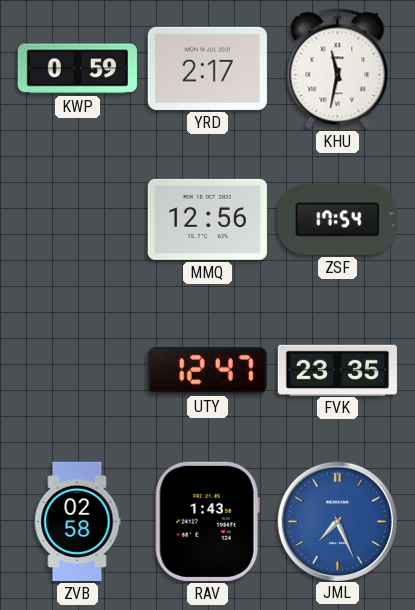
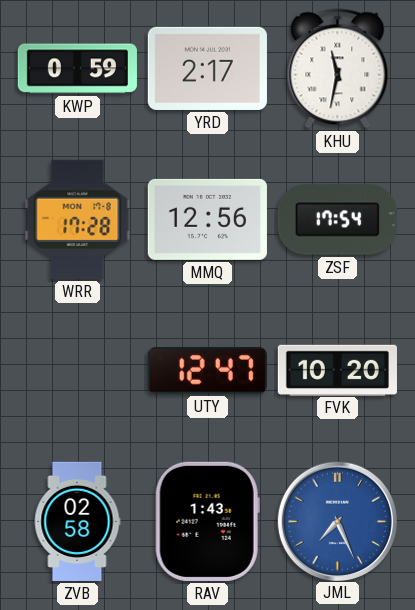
WRR: none -> 17:28 (78, 219)
FVK: 23:35 -> 10:20 (337, 370)
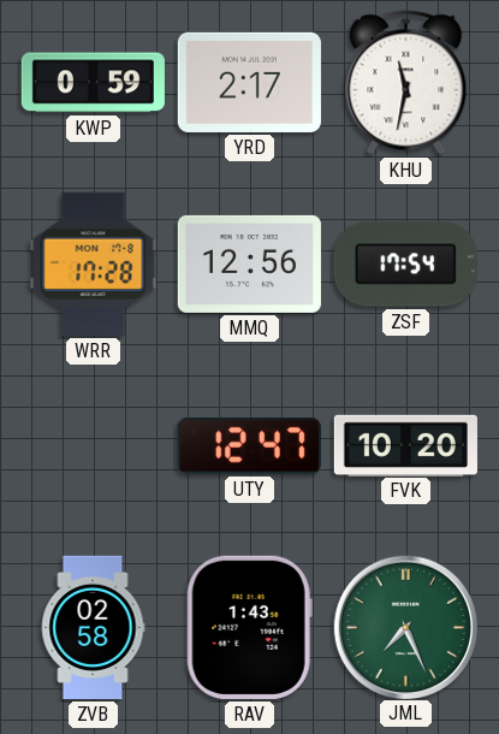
JML dial: blue -> green (405, 627)
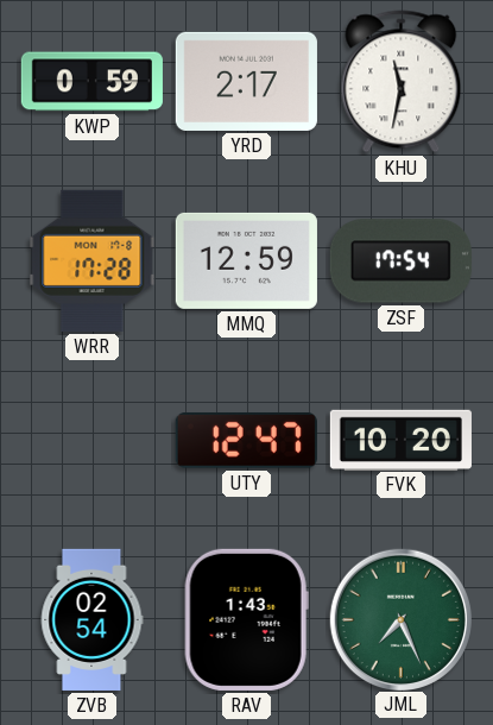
MMQ: 12:56 -> 12:59 (246, 260)
ZVB: 02:58 -> 02:54 (91, 619)
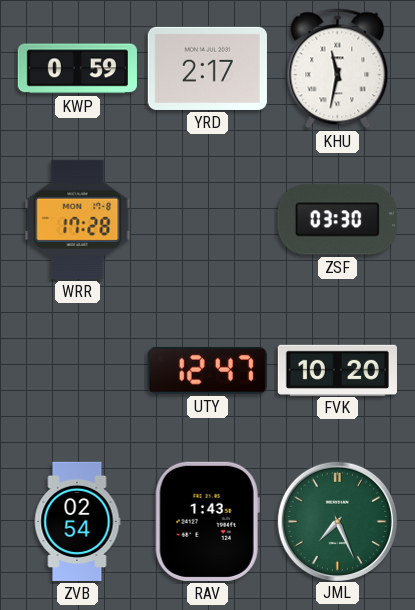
MMQ: 12:59 -> none (246, 260)
ZSF: 17:54 -> 03:30 (337, 220)
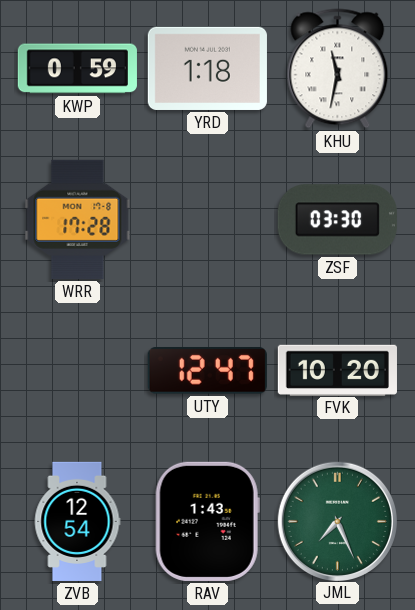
YRD: 2:17 -> 1:18 (207, 68)
ZVB: 02:54 -> 12:54 (77, 521)
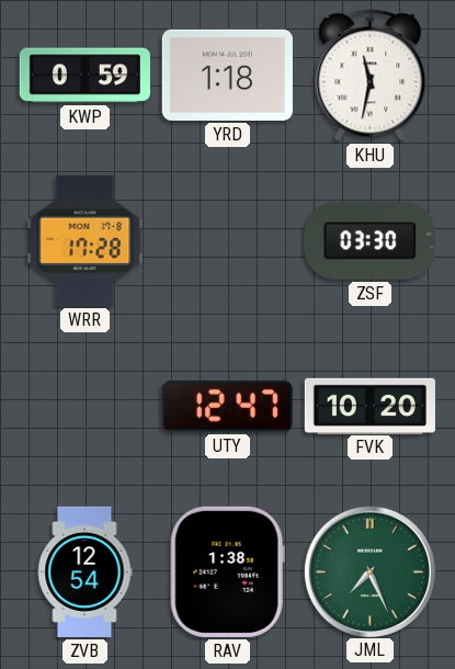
RAV: 1:43 -> 1:38 (227, 571)
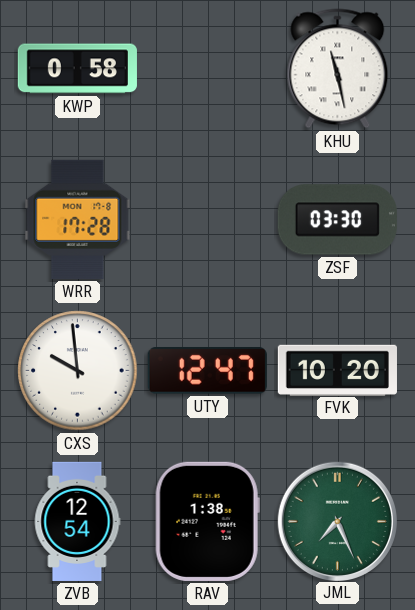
KWP: 0:59 -> 0:58 (77, 69)
YRD: 1:18 -> none (227, 75)
KHU: 11:32 -> 11:28 (338, 69)
CXS: none -> 9:59 (78, 371)
